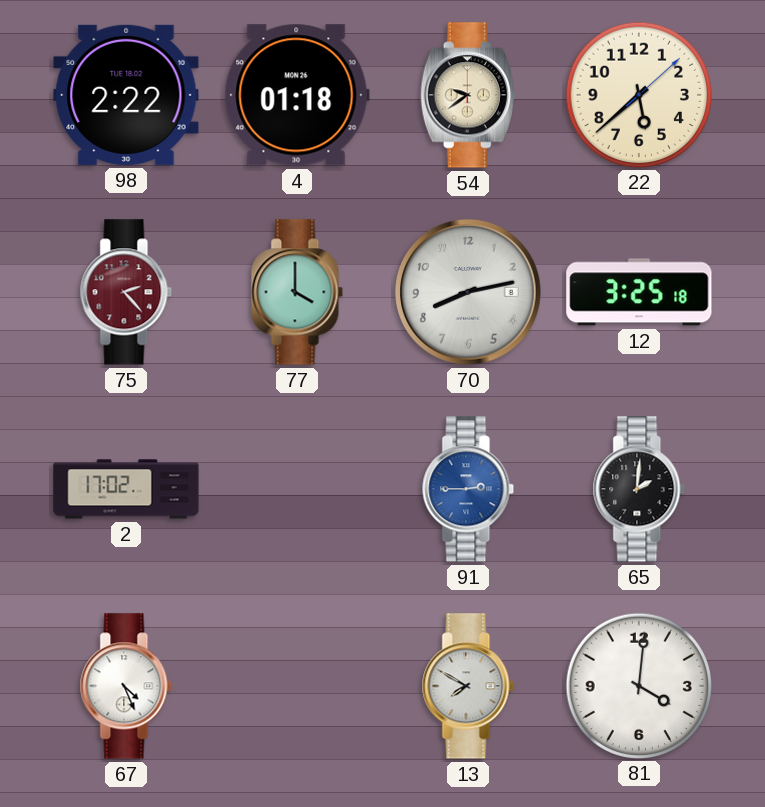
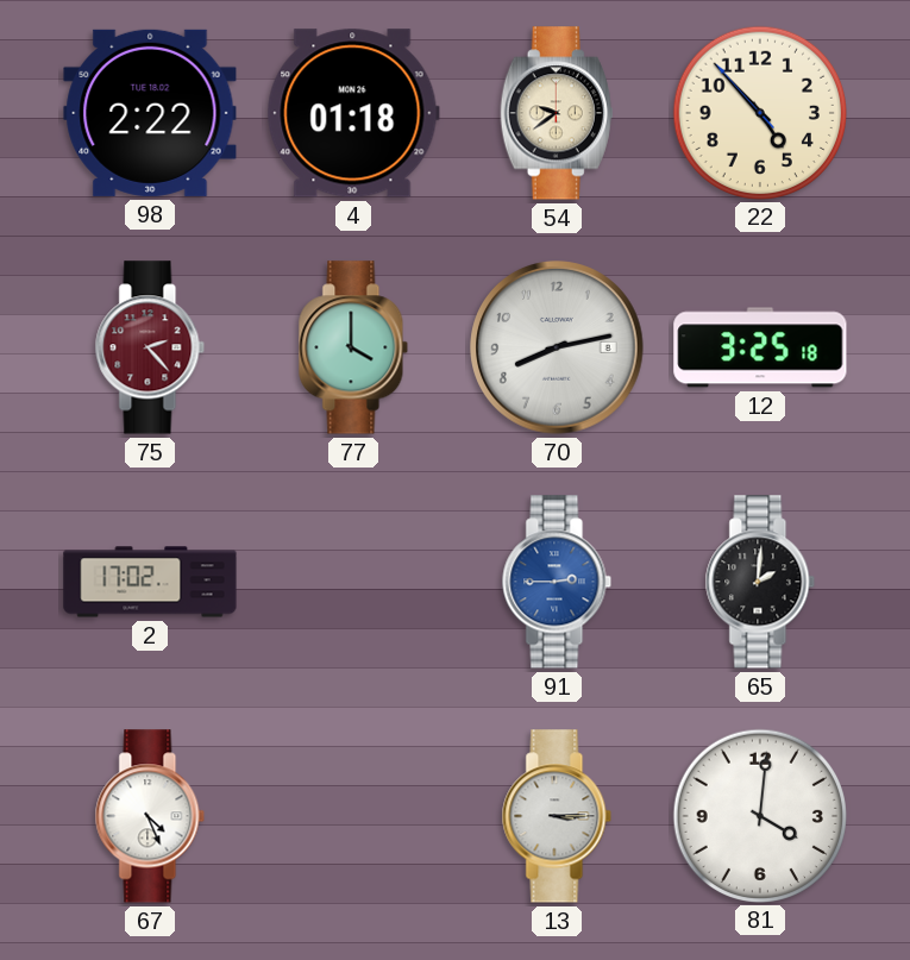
22: 5:38 -> 4:52 (759, 112)
13: 7:50 -> 3:15 (557, 816)
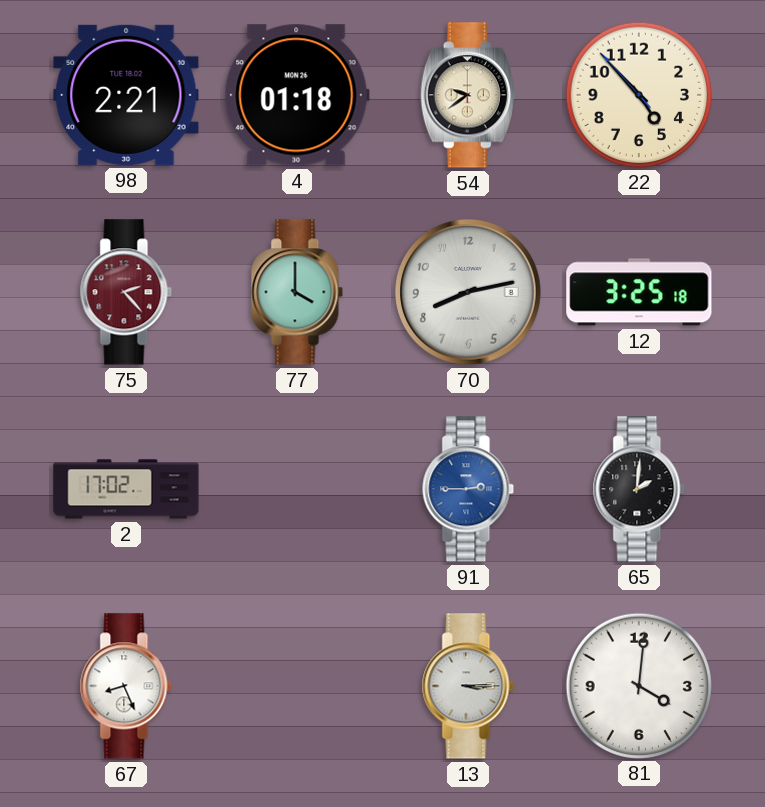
98: 2:22 -> 2:21 (126, 95)
67: 4:26 -> 8:26 (126, 686)
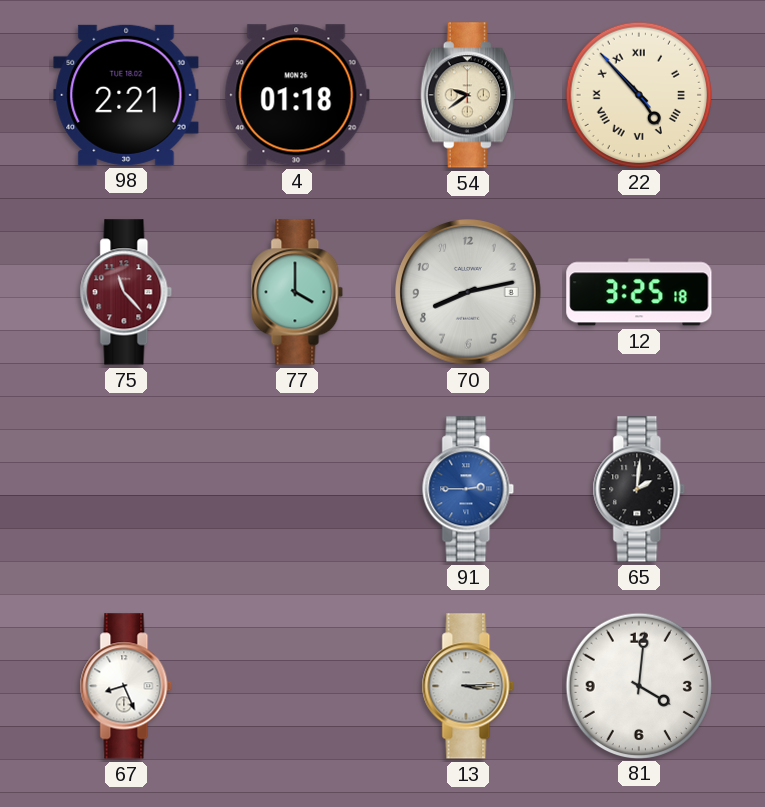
22 numerals: Arabic -> Roman (638, 94)
75: 2:23 -> 11:23 (126, 292)
2: 17:02 -> none (126, 489)
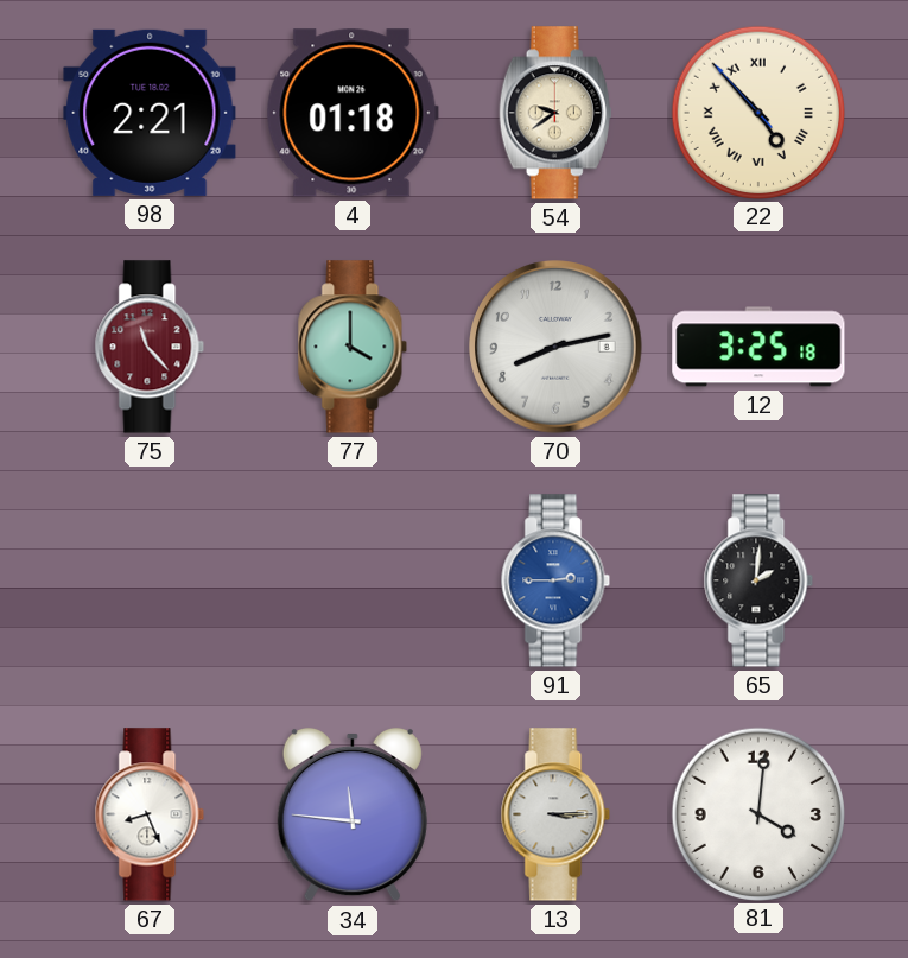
34: none -> 11:46 (353, 814)
